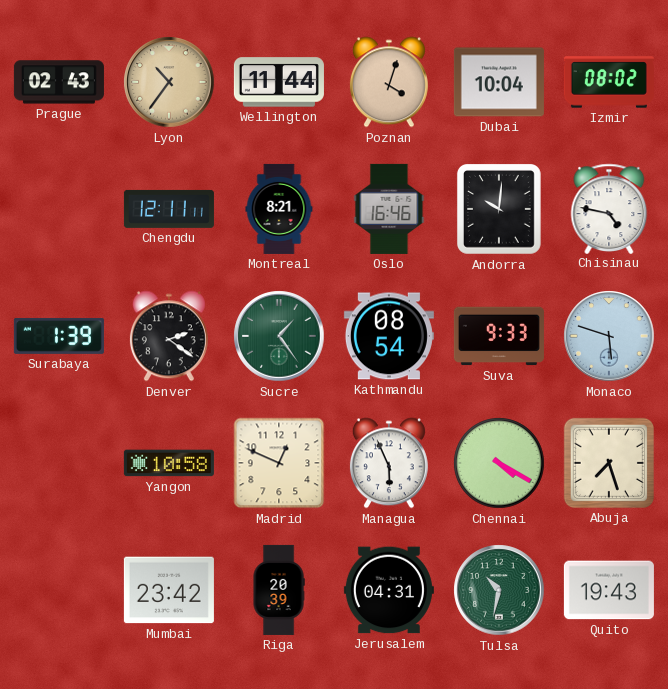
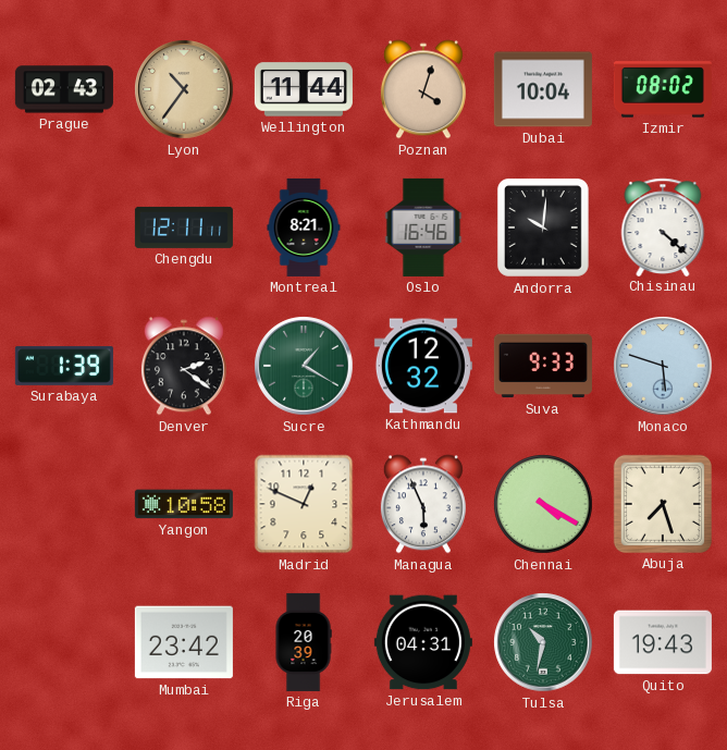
Chisinau: 4:47 -> 4:22 (663, 226)
Sucre: 1:24 -> 1:20 (304, 366)
Kathmandu: 08:54 -> 12:32 (423, 366)
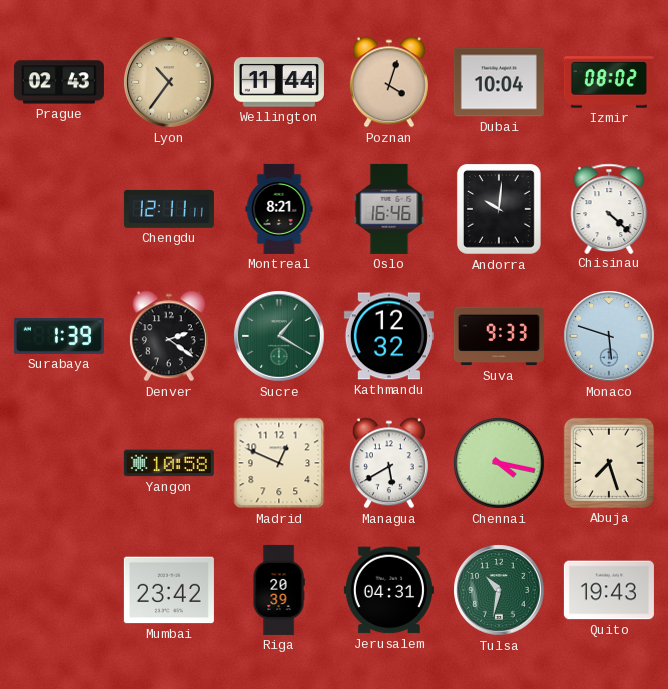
Managua: 5:56 -> 5:40 (389, 463)
Chennai: 4:20 -> 4:17 (499, 463)
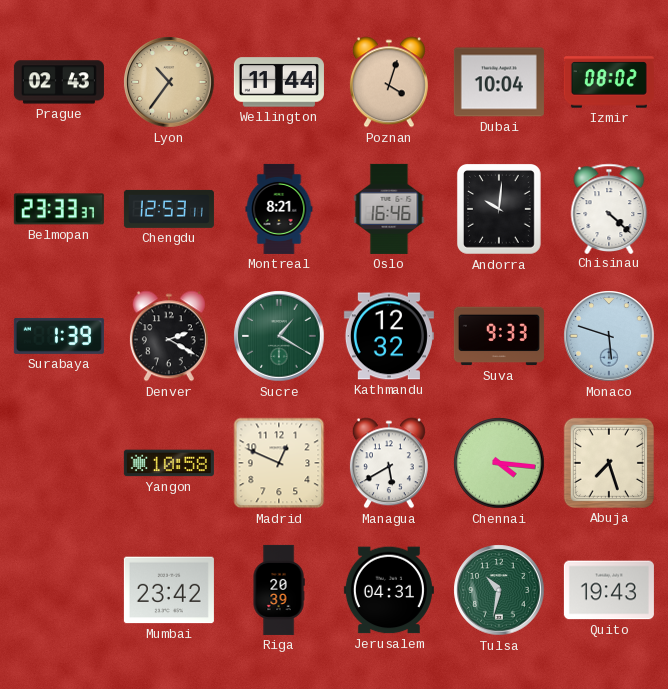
Belmopan: none -> 23:33 (59, 209)
Chengdu: 12:11 -> 12:53 (169, 209)
Denver: 2:21 -> 2:20 (169, 336)
Chennai: 4:17 -> 4:16 (499, 463)
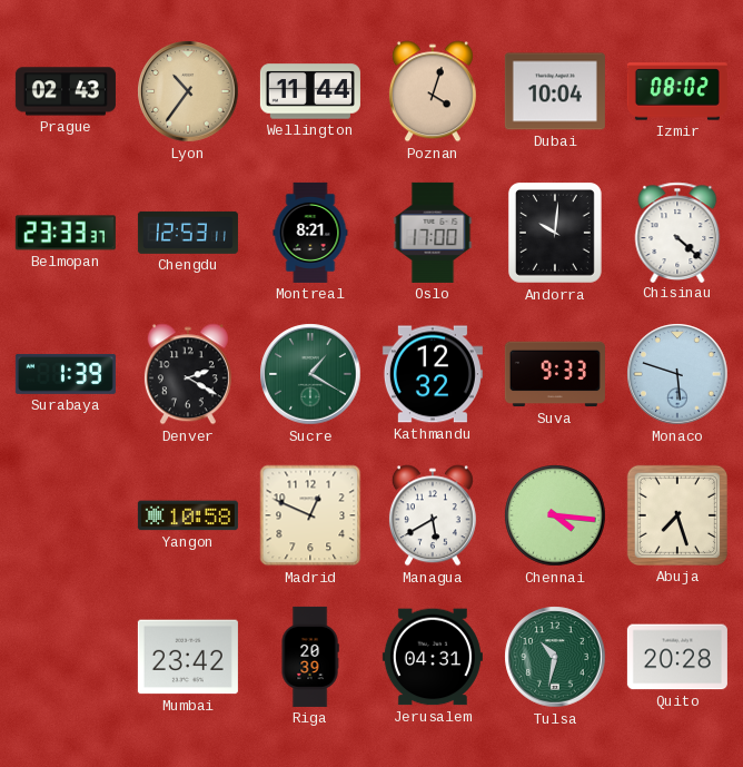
Oslo: 16:46 -> 17:00 (433, 233)
Quito: 19:43 -> 20:28 (677, 657)
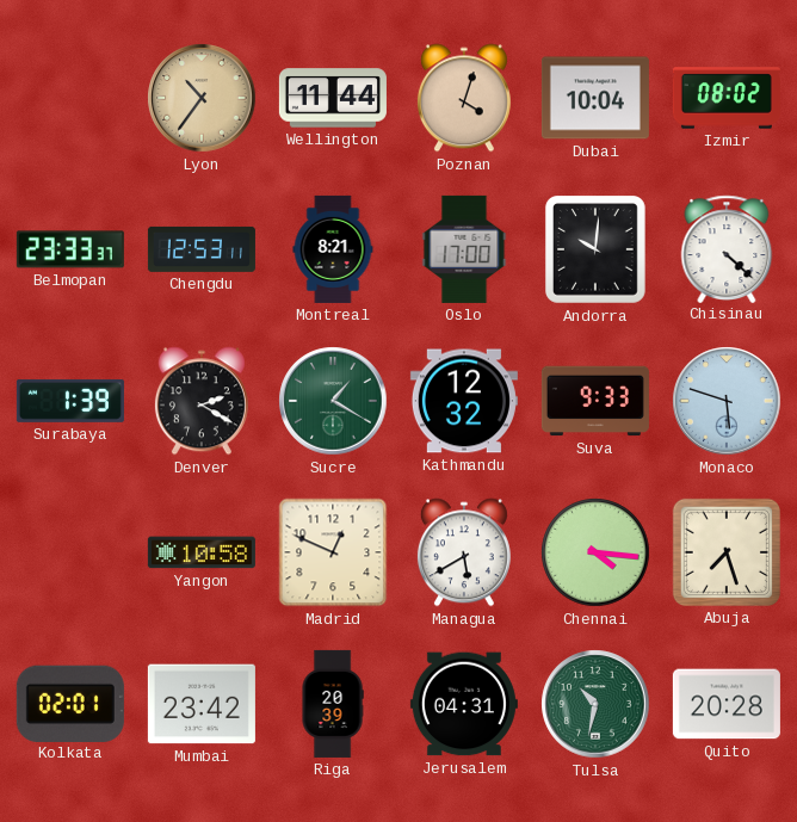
Prague: 02:43 -> none (66, 91)
Kolkata: none -> 02:01 (70, 703)
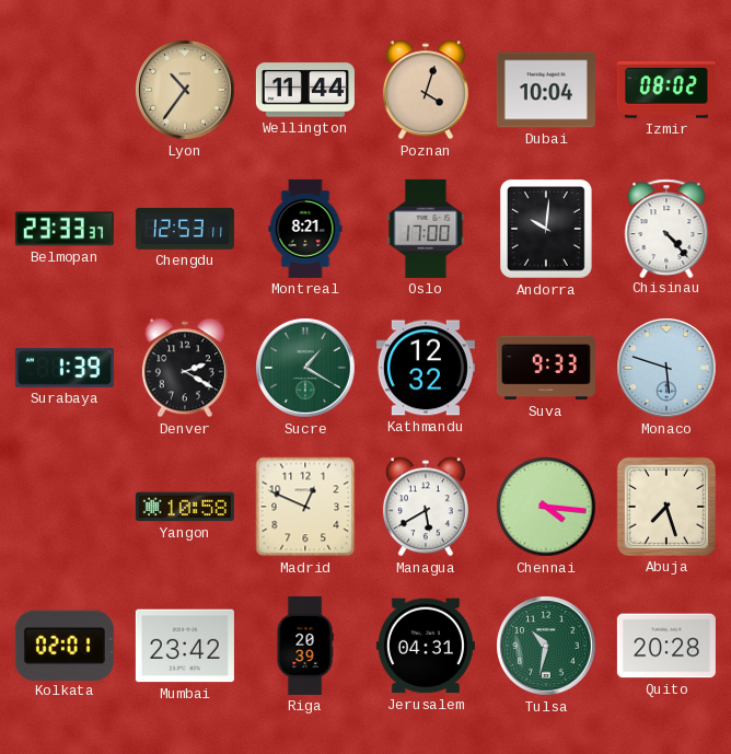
Chisinau: 4:22 -> 4:23 (666, 228)
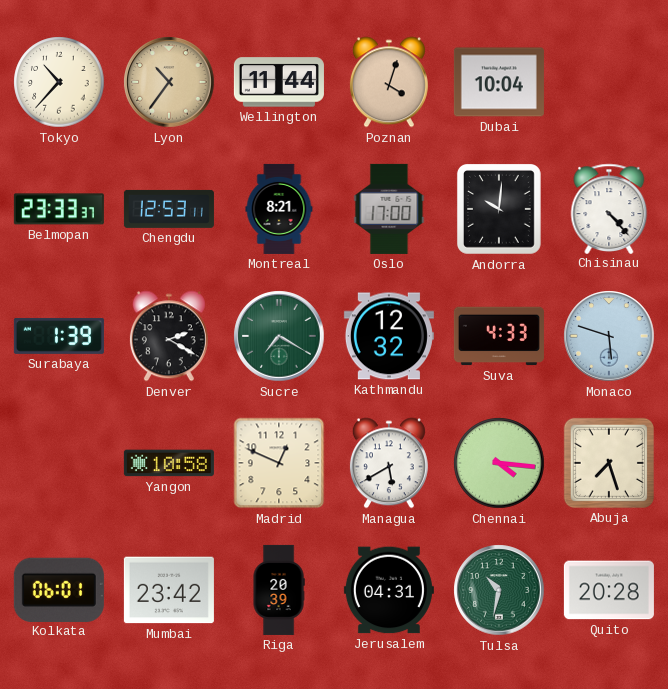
Tokyo: none -> 10:37 (59, 82)
Izmir: 08:02 -> none (666, 90)
Sucre: 1:20 -> 7:20 (279, 336)
Suva: 9:33 -> 4:33 (499, 336)
Kolkata: 02:01 -> 06:01 (59, 589)
